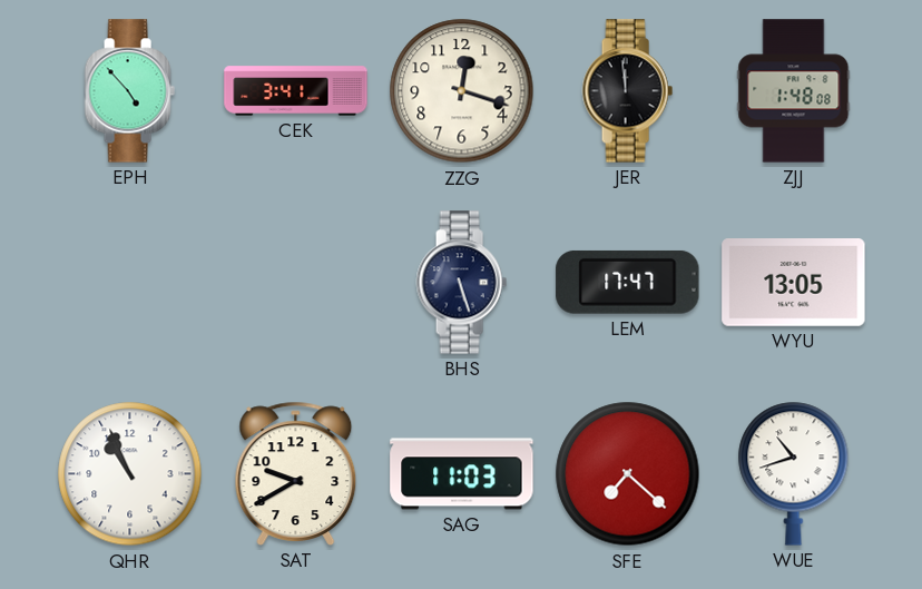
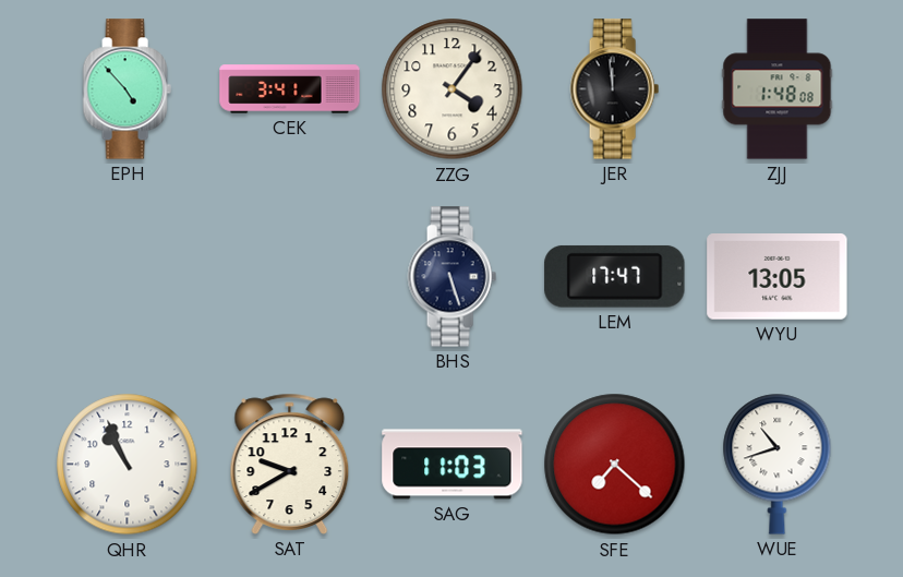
ZZG: 12:18 -> 4:06 (453, 89)
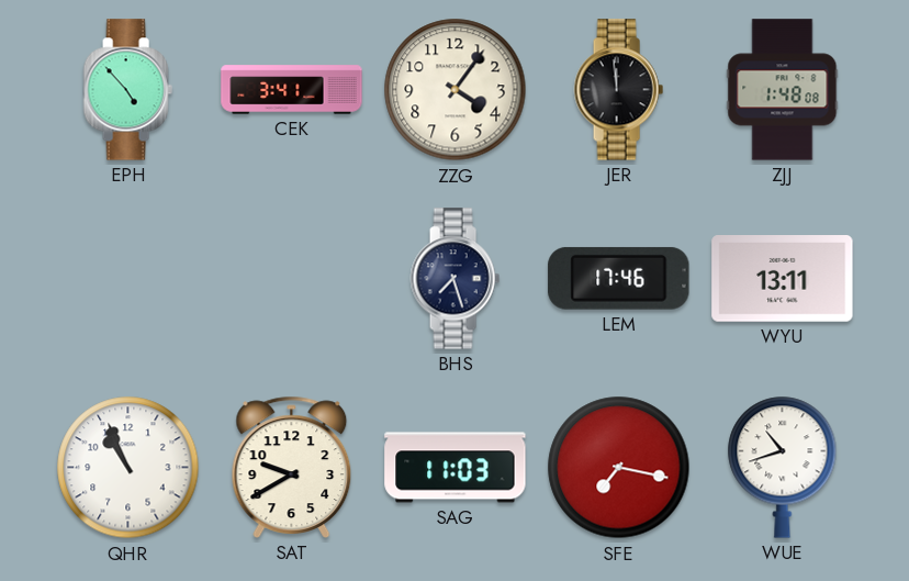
BHS: 5:27 -> 7:27 (454, 279)
LEM: 17:47 -> 17:46 (619, 278)
WYU: 13:05 -> 13:11 (783, 279)
SFE: 7:22 -> 7:17 (619, 468)
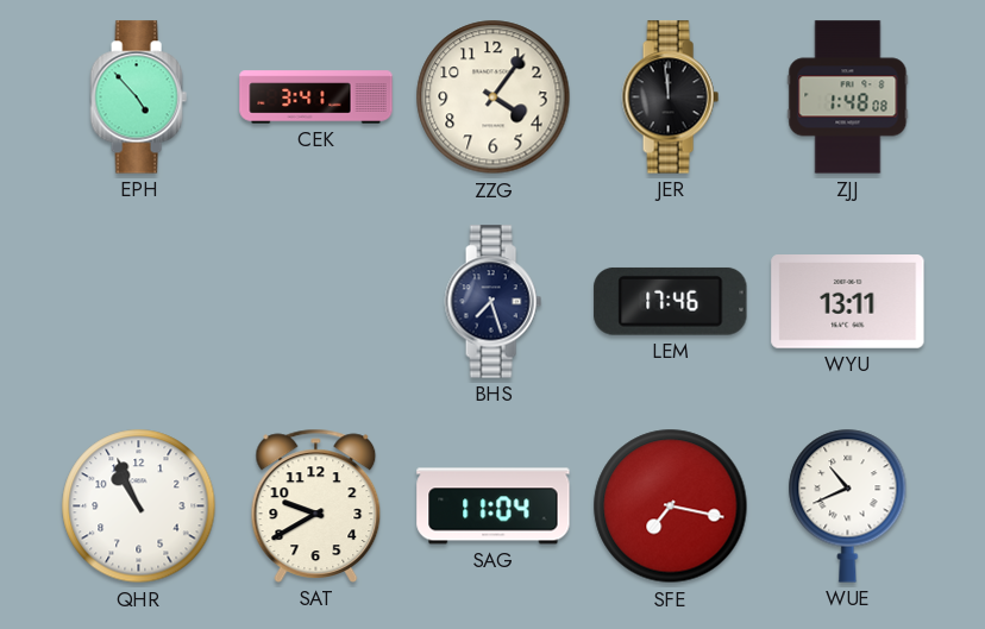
SAG: 11:03 -> 11:04 (494, 507)
WUE: 10:42 -> 10:41 (848, 505)
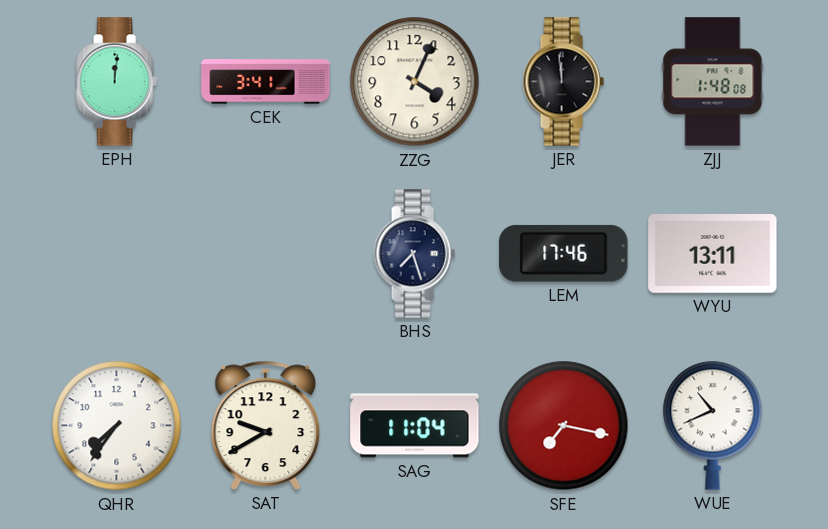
EPH: 4:53 -> 12:01 (116, 82)
ZZG: 4:06 -> 4:04 (415, 82)
QHR: 10:56 -> 7:36 (117, 426)
